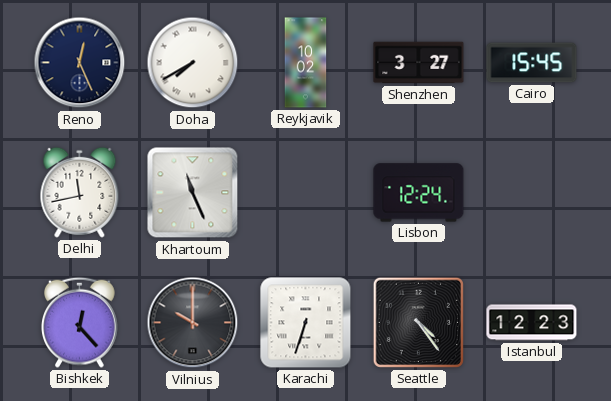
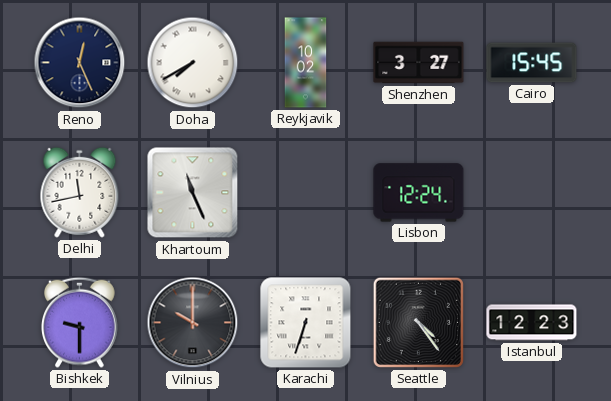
Bishkek: 12:23 -> 9:30 (80, 322)
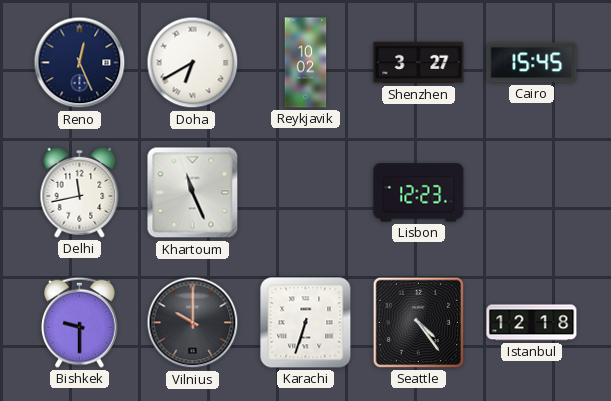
Doha: 7:40 -> 6:40 (193, 63)
Lisbon: 12:24 -> 12:23 (419, 193)
Istanbul: 12:23 -> 12:18 (532, 323)
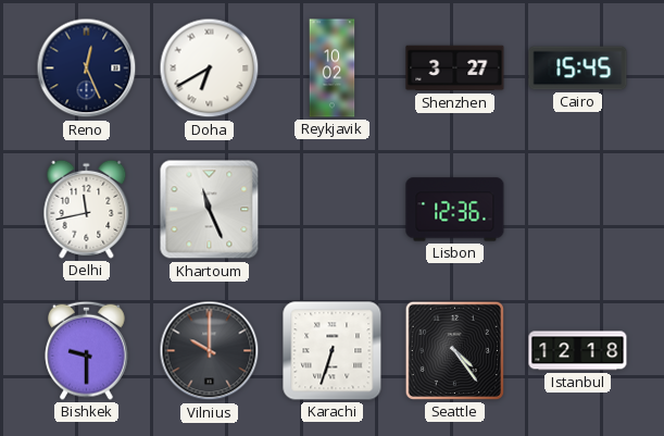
Lisbon: 12:23 -> 12:36 (455, 210)
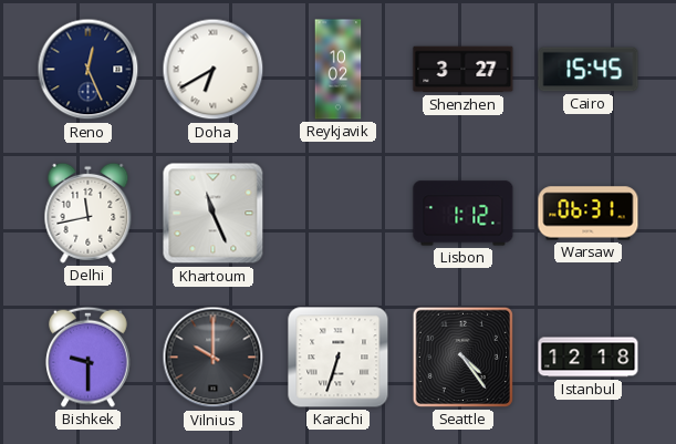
Lisbon: 12:36 -> 1:12 (464, 214)
Warsaw: none -> 06:31 (589, 214)
